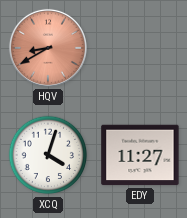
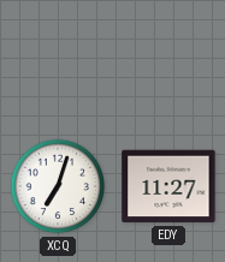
HQV: 8:40 -> none (48, 48)
XCQ: 4:03 -> 7:03 (58, 186)
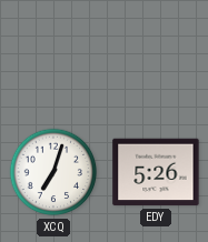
EDY: 11:27 -> 5:26 (156, 172)
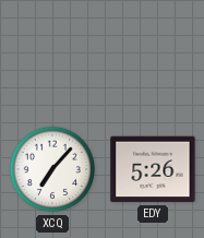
XCQ: 7:03 -> 7:07 (52, 169)
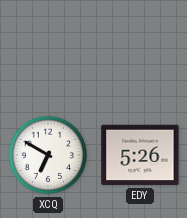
XCQ: 7:07 -> 6:50 (48, 155)
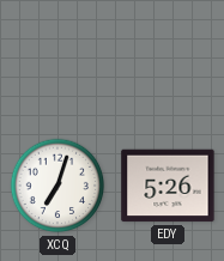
XCQ: 6:50 -> 7:03 (57, 186)
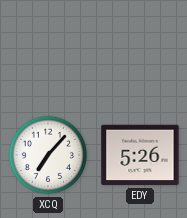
XCQ: 7:03 -> 7:07 (48, 155)
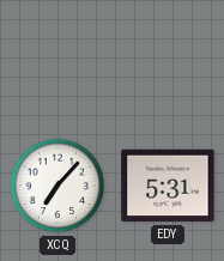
EDY: 5:26 -> 5:31 (168, 186)
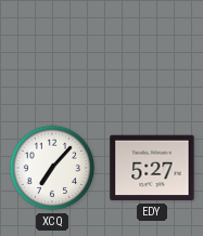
EDY: 5:31 -> 5:27 (152, 168)
